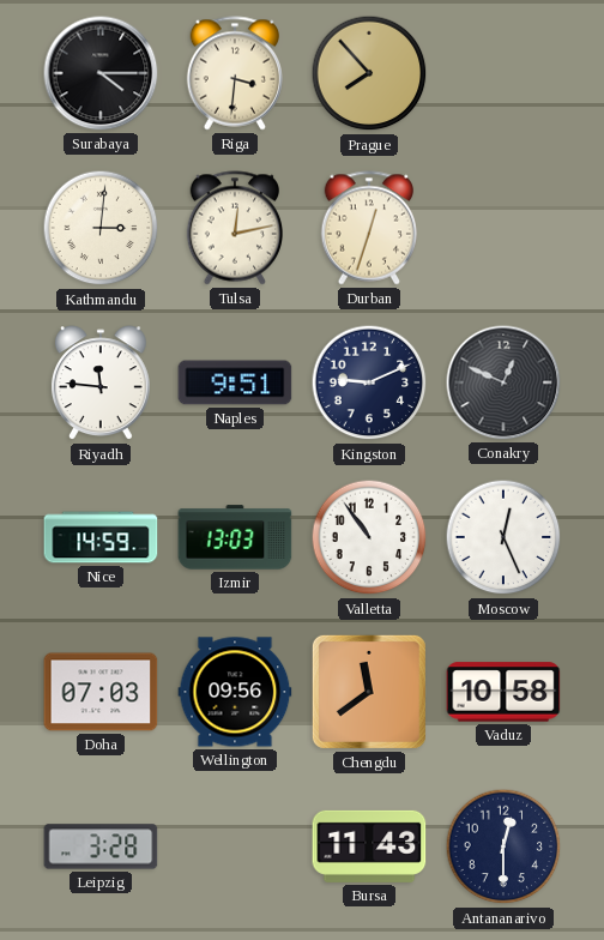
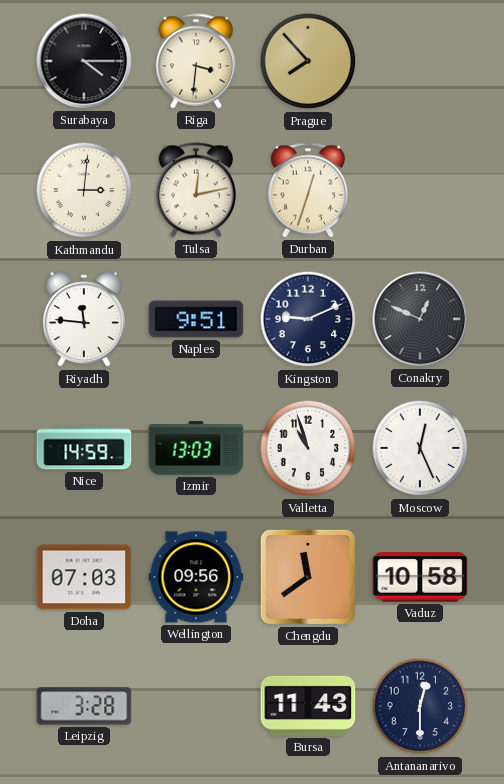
Valletta: 10:54 -> 10:57 (308, 448)
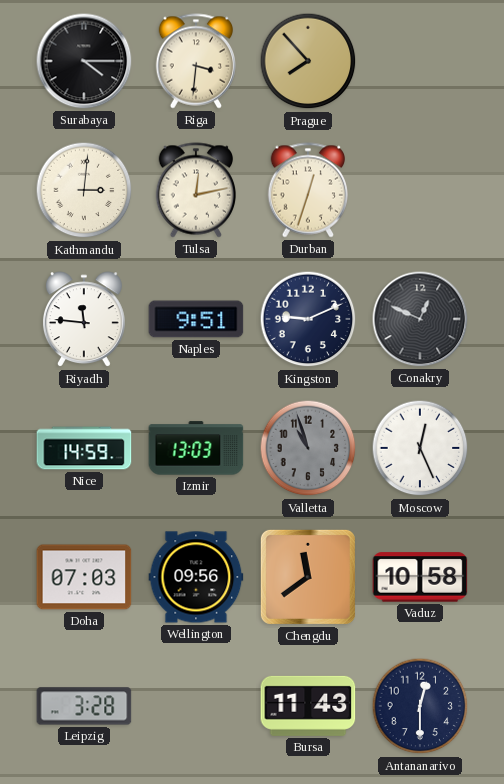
Valletta dial: white -> grey (308, 448)
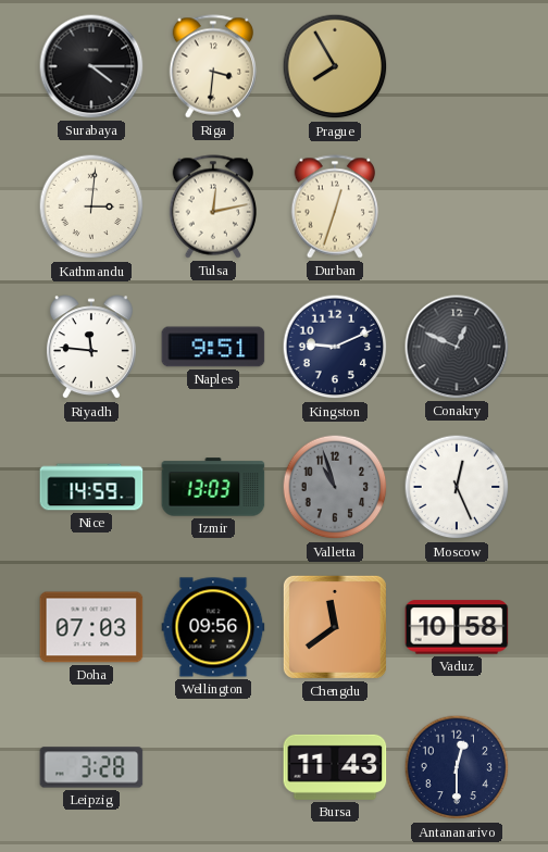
Prague: 7:53 -> 7:55 (335, 66)
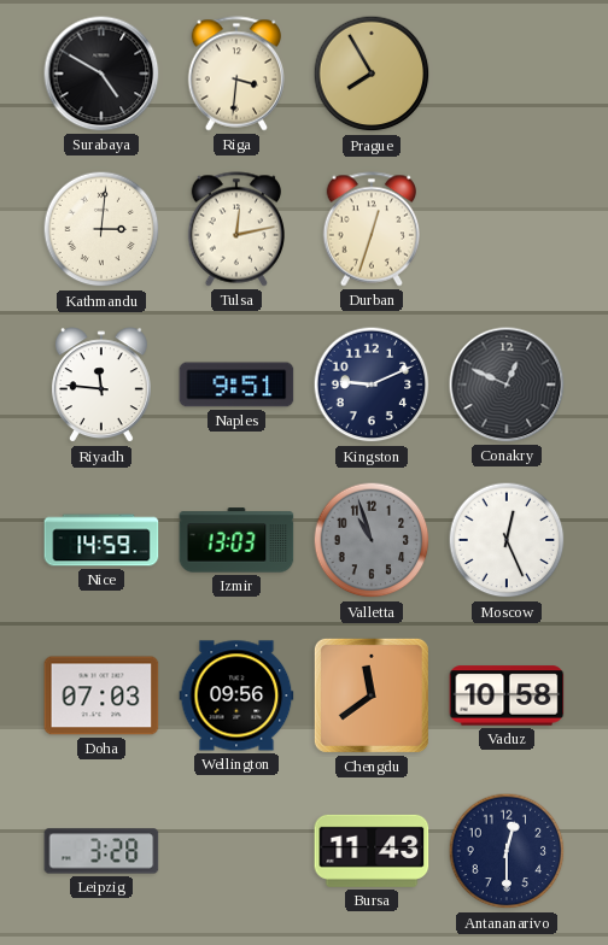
Surabaya: 4:15 -> 4:50 (101, 74)
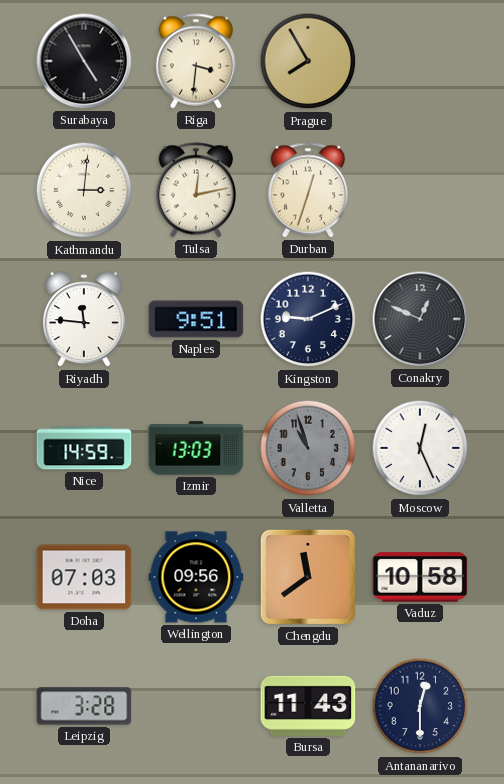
Surabaya: 4:50 -> 4:55 (84, 61)
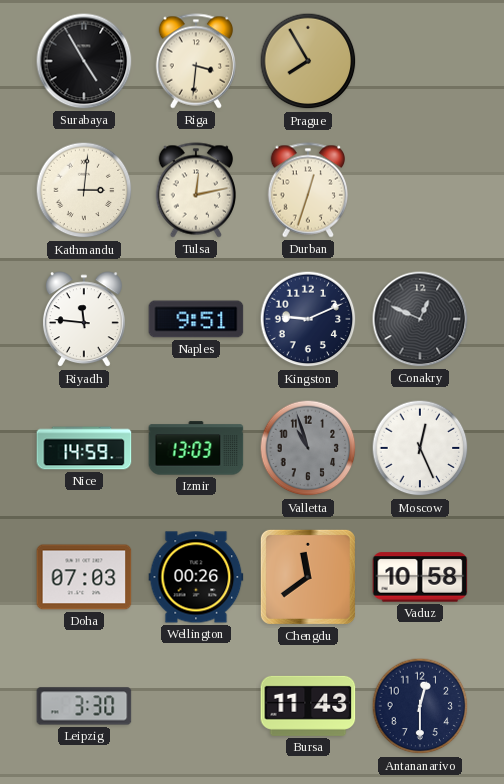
Wellington: 09:56 -> 00:26 (196, 577)
Leipzig: 3:28 -> 3:30 (84, 706)
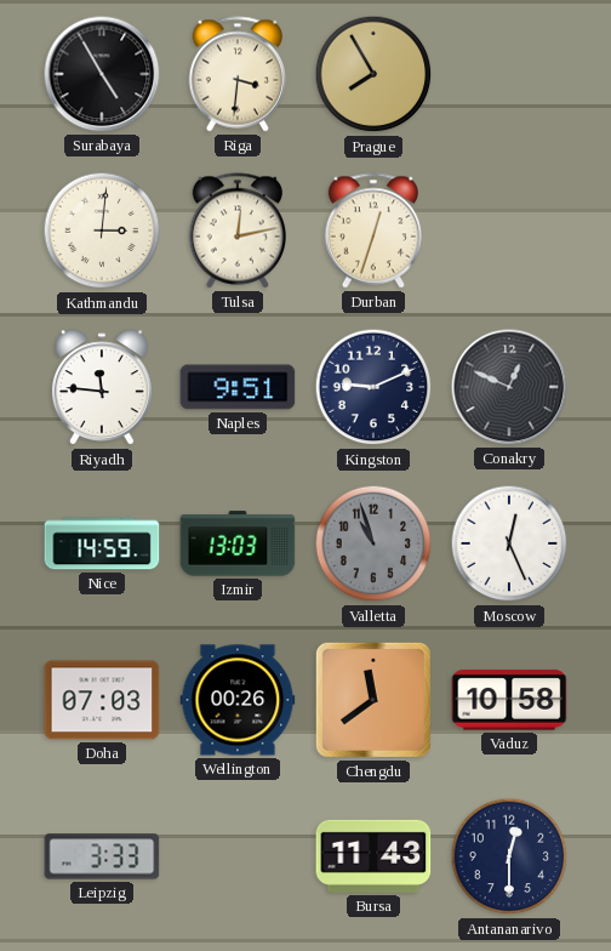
Leipzig: 3:30 -> 3:33 (102, 856)
